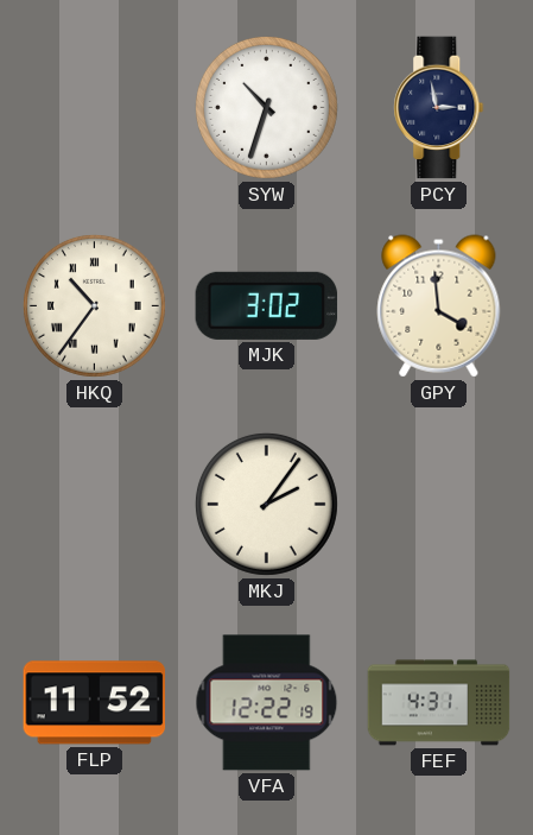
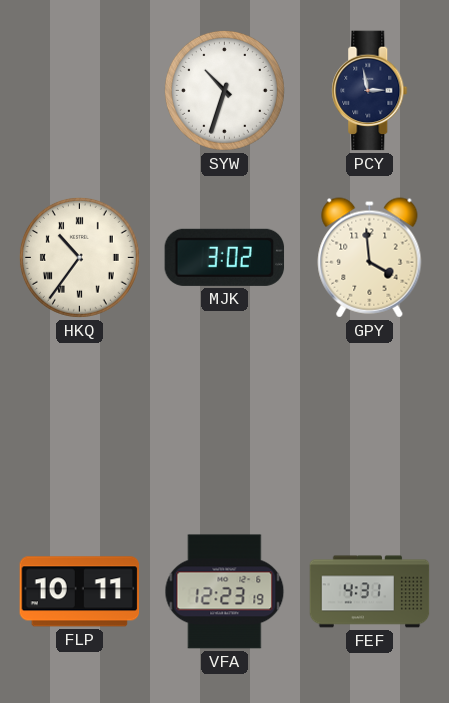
MKJ: 2:06 -> none (266, 504)
FLP: 11:52 -> 10:11 (80, 592)
VFA: 12:22 -> 12:23 (225, 592)
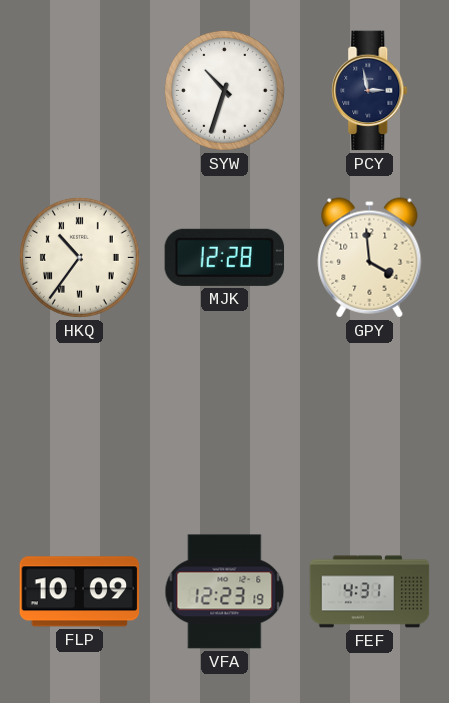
MJK: 3:02 -> 12:28 (225, 257)
FLP: 10:11 -> 10:09 (80, 592)
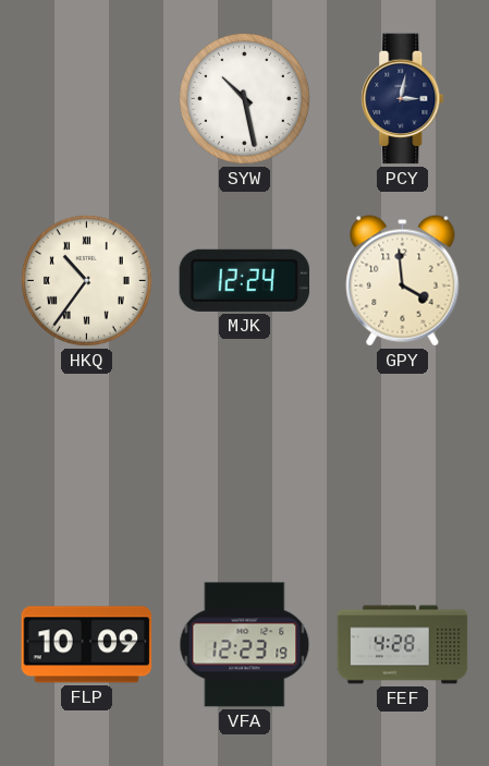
SYW: 10:33 -> 10:28 (244, 98)
PCY: 2:58 -> 3:02 (403, 99)
MJK: 12:28 -> 12:24 (245, 280)
FEF: 4:31 -> 4:28 (403, 645)
